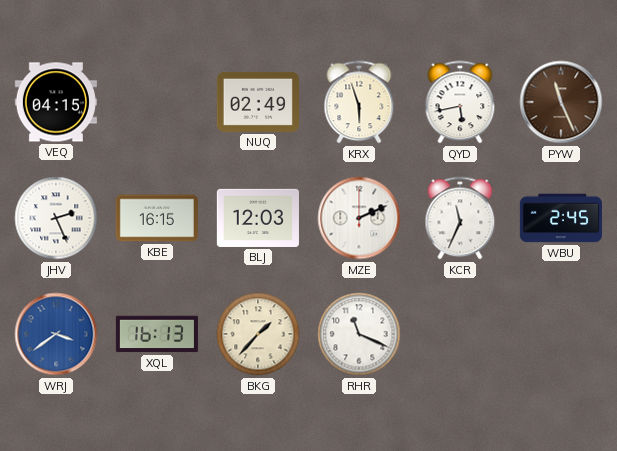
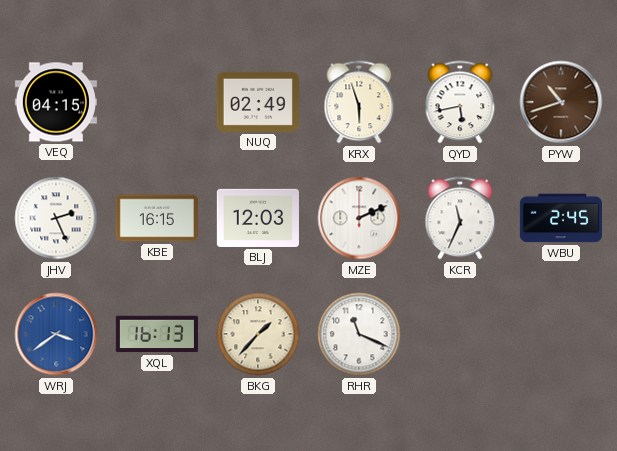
PYW: 11:26 -> 10:42 (561, 102)
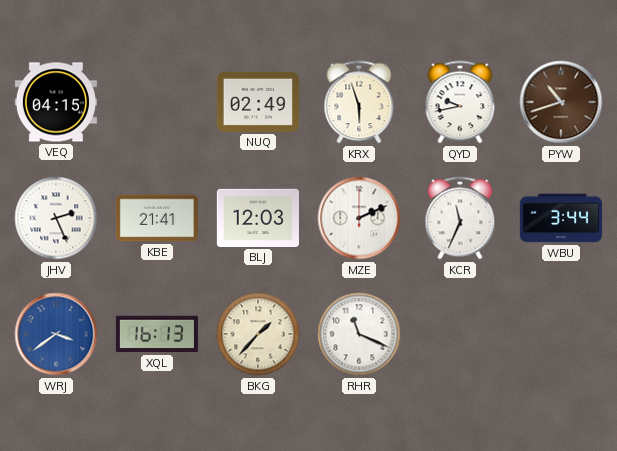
QYD: 5:43 -> 9:43 (460, 102)
KBE: 16:15 -> 21:41 (157, 218)
WBU: 2:45 -> 3:44 (561, 218)
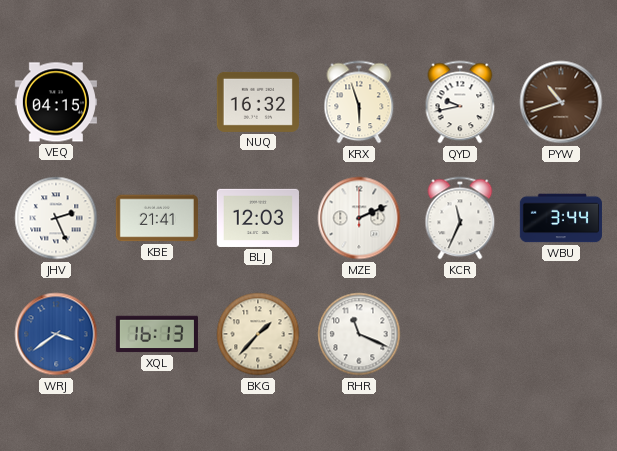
NUQ: 02:49 -> 16:32 (258, 102)
